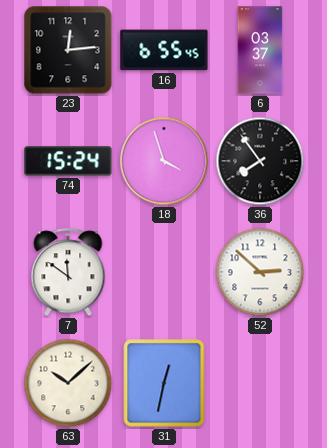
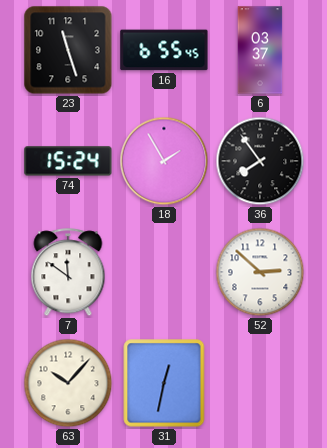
23: 12:14 -> 11:27 (68, 50)
18: 3:57 -> 1:55 (164, 161)
63: 10:08 -> 10:07 (68, 383)
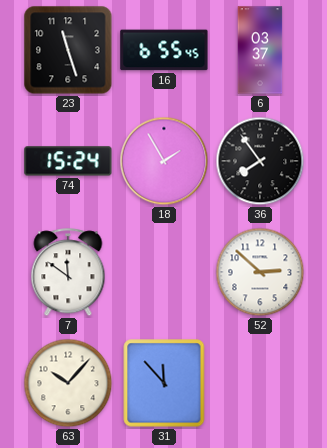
31: 12:32 -> 11:53 (164, 383)
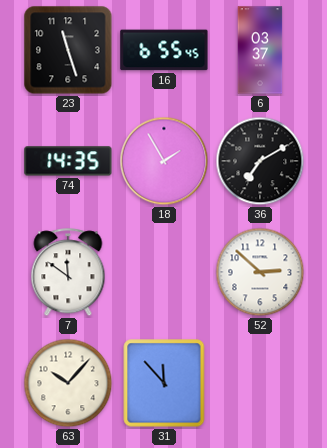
74: 15:24 -> 14:35 (68, 161)
36: 7:54 -> 7:10 (260, 161)
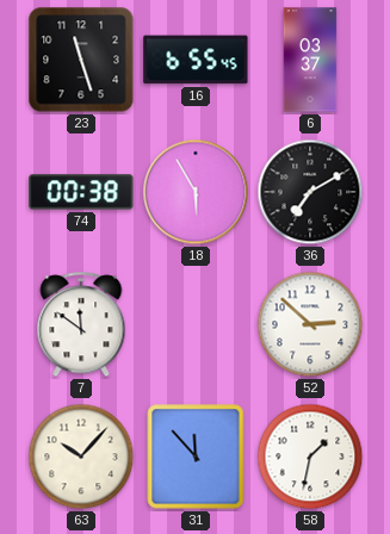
74: 14:35 -> 00:38 (81, 192)
18: 1:55 -> 5:55 (196, 192)
58: none -> 1:32 (310, 457)
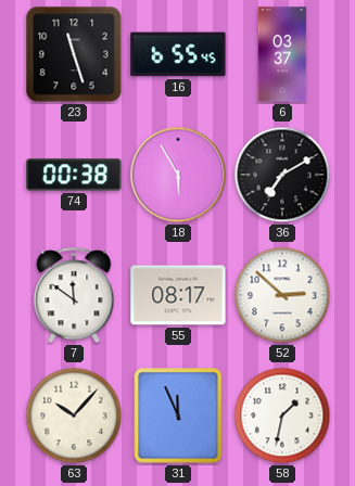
55: none -> 08:17 (178, 295)
31: 11:53 -> 11:56 (178, 415)
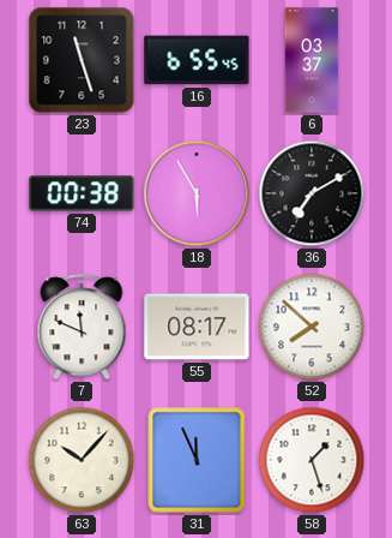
7: 11:51 -> 11:49 (82, 328)
52: 2:52 -> 7:52 (312, 327)
58: 1:32 -> 1:27 (312, 460)
